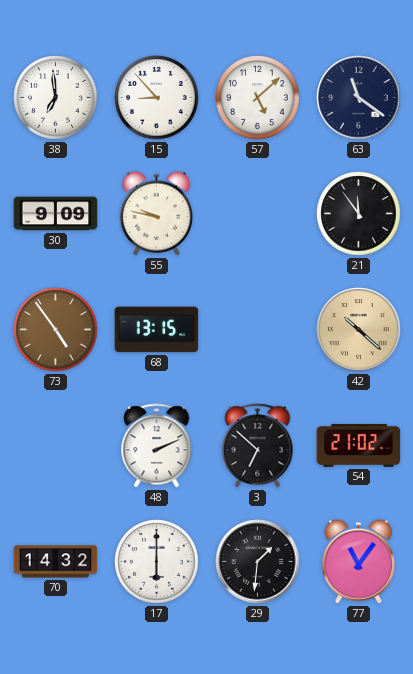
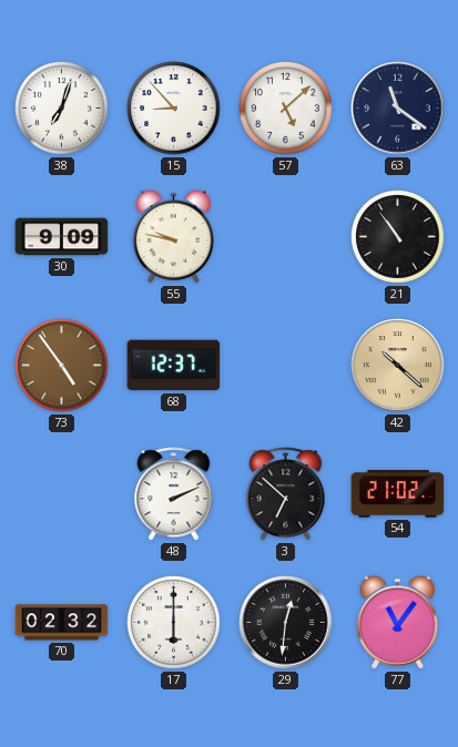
38: 6:59 -> 7:03 (62, 109)
21: 11:54 -> 10:54 (398, 237)
68: 13:15 -> 12:37 (174, 366)
70: 14:32 -> 02:32 (62, 623)
29: 1:31 -> 12:31 (286, 623)
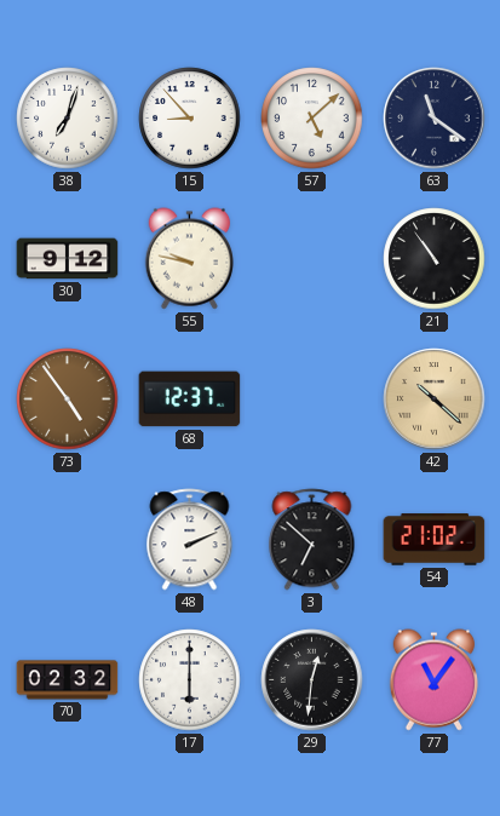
30: 9:09 -> 9:12 (68, 259)
